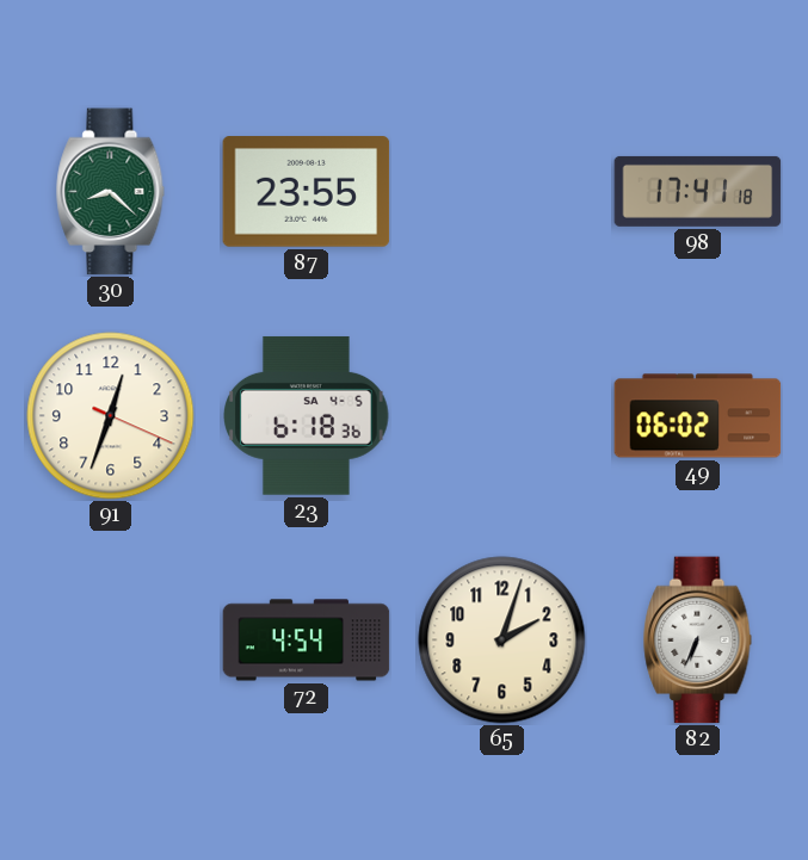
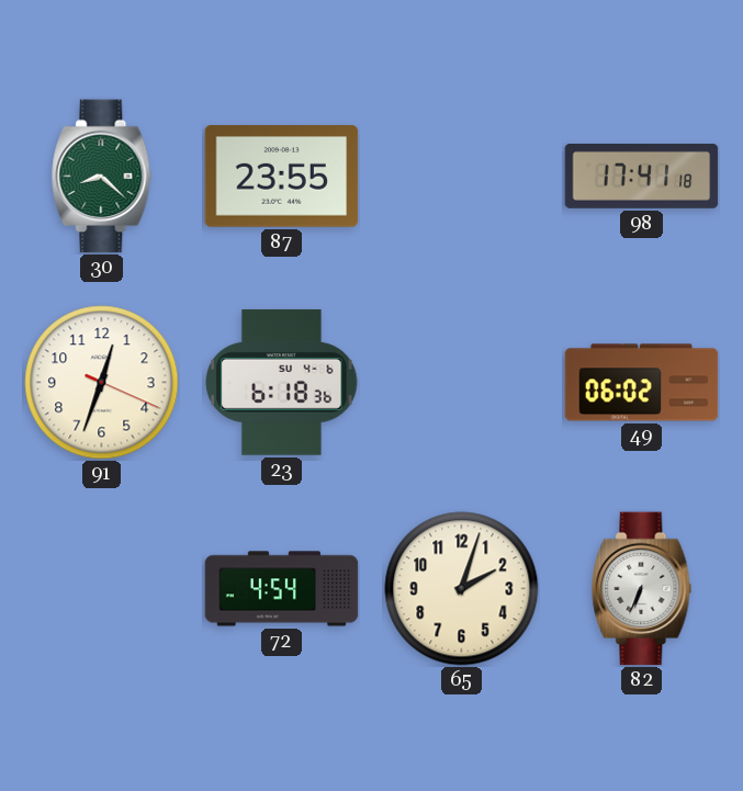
23 date: SA 4-5 -> SU 4-6 (282, 382)
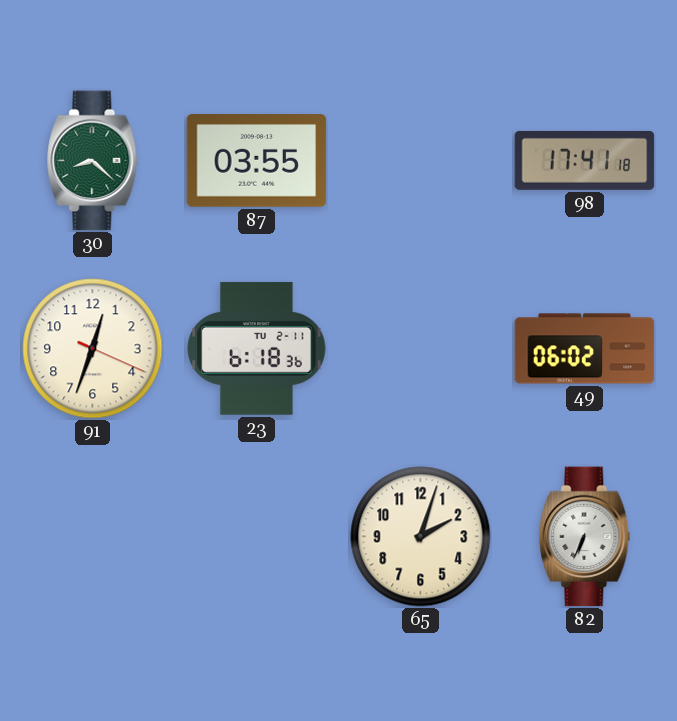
87: 23:55 -> 03:55 (257, 161)
23 date: SU 4-6 -> TU 2-11 (257, 348)
72: 4:54 -> none (282, 589)
